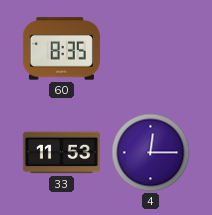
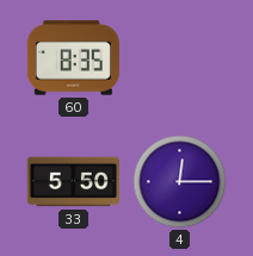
33: 11:53 -> 5:50 (73, 182)
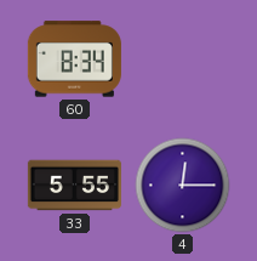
60: 8:35 -> 8:34 (74, 59)
33: 5:50 -> 5:55 (74, 186)
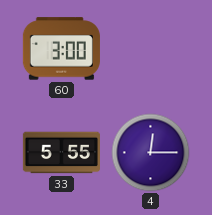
60: 8:34 -> 3:00 (61, 49)
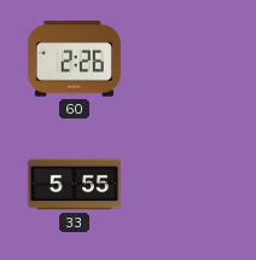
60: 3:00 -> 2:26 (74, 59)
4: 12:15 -> none (151, 153)
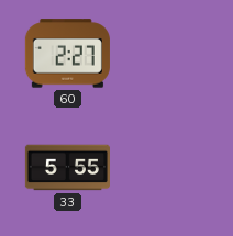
60: 2:26 -> 2:27 (67, 54)
